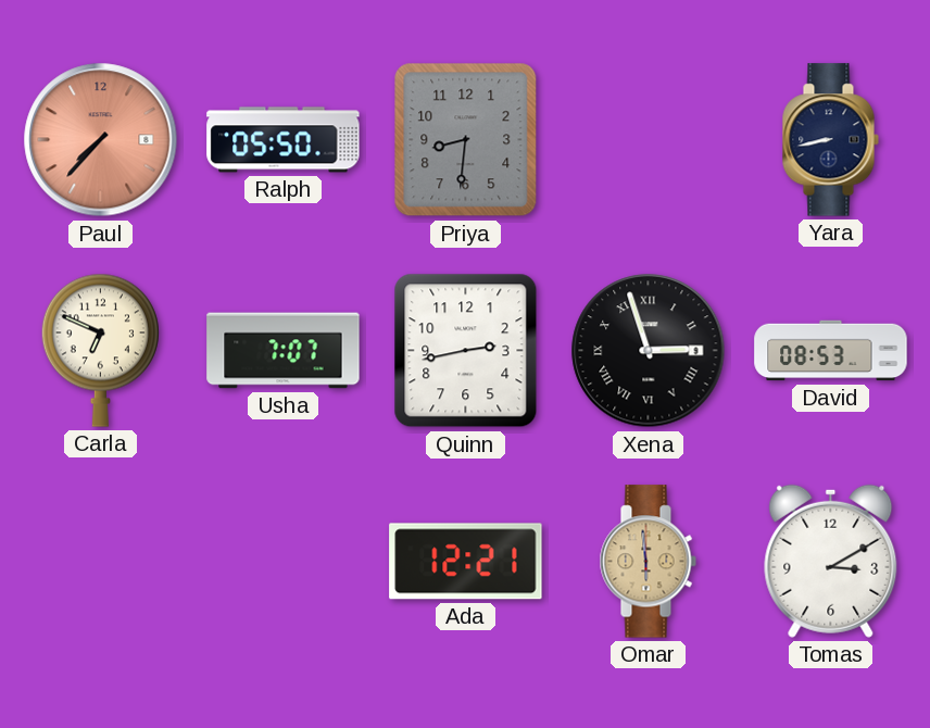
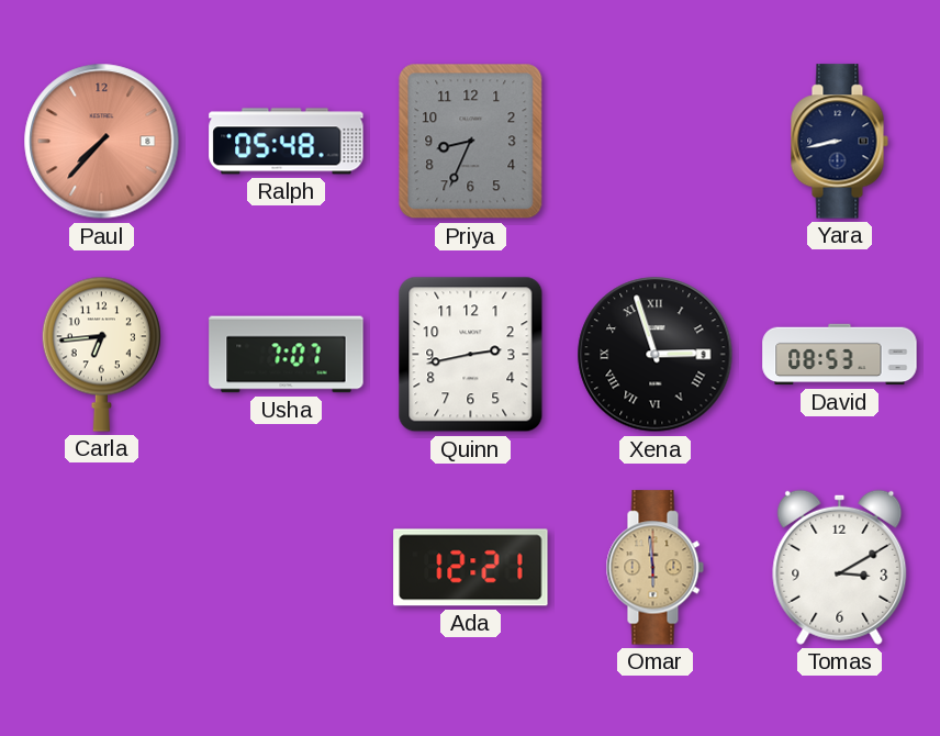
Ralph: 05:50 -> 05:48 (287, 142)
Priya: 8:31 -> 8:34 (471, 142)
Carla: 6:49 -> 6:44 (101, 354)
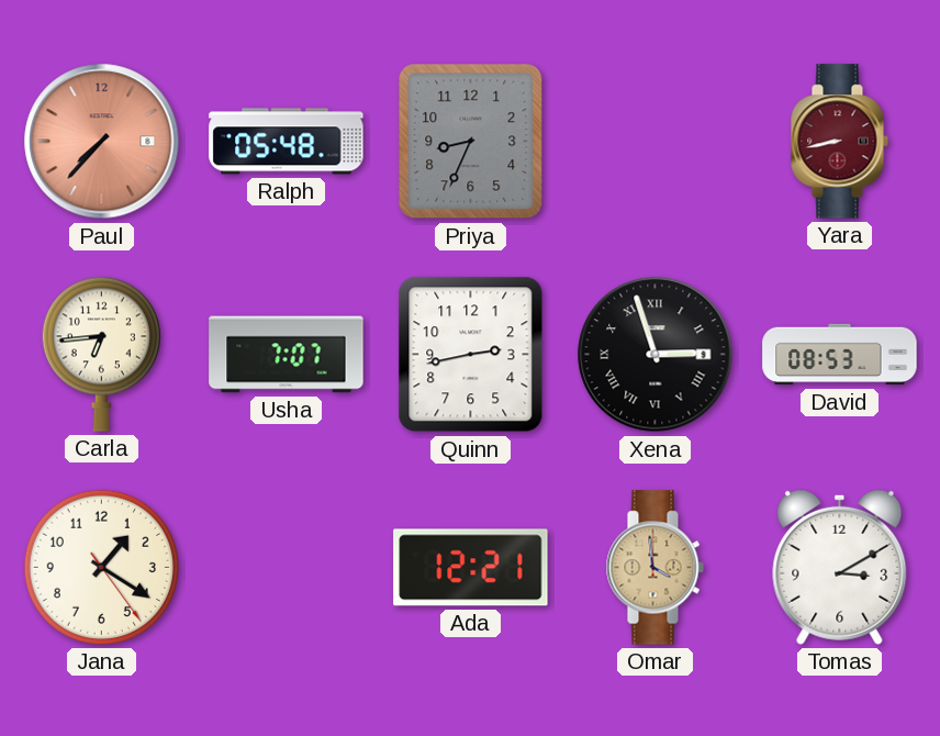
Yara dial: navy -> burgundy (839, 142)
Jana: none -> 1:20 (101, 567)
Omar: 5:59 -> 3:59 (654, 568)
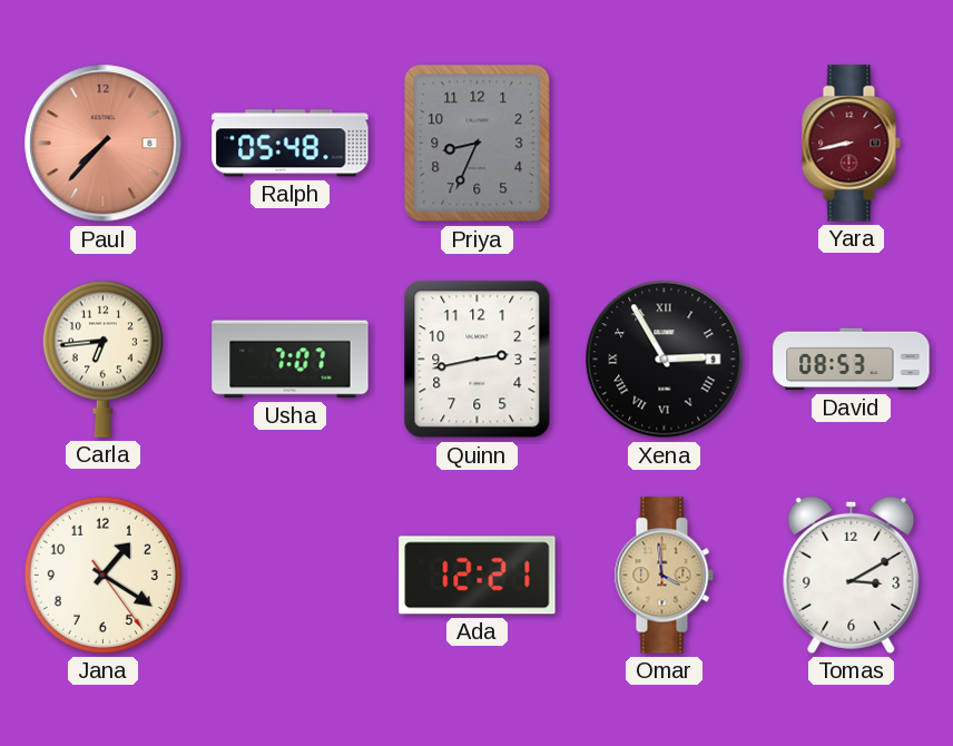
Xena: 2:57 -> 2:55 (665, 360)
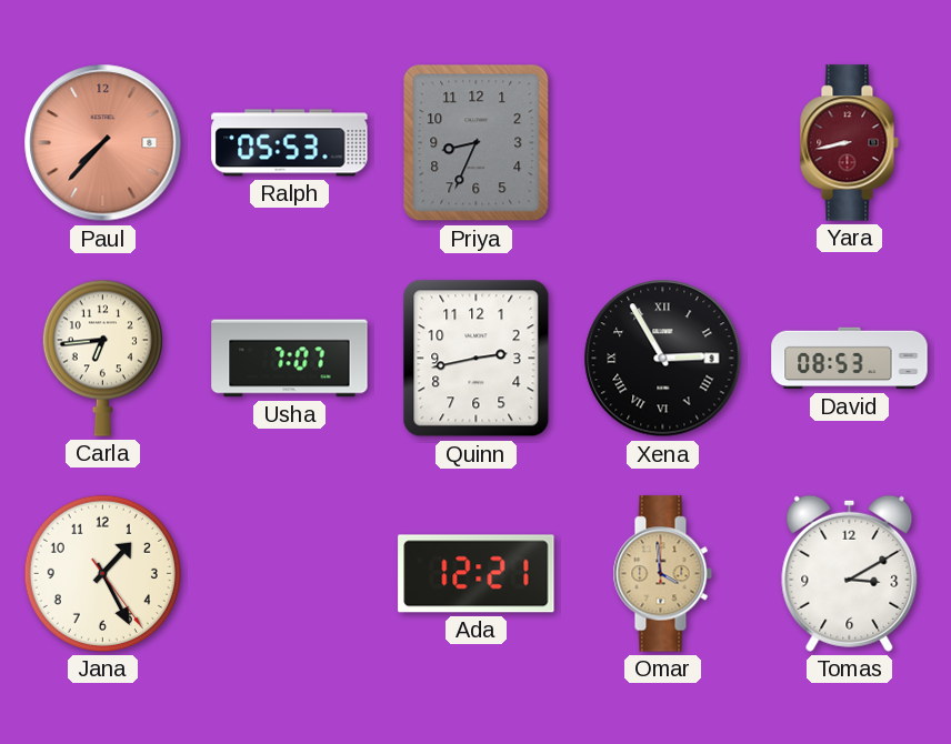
Ralph: 05:48 -> 05:53 (290, 143)
Jana: 1:20 -> 1:25 (102, 573)
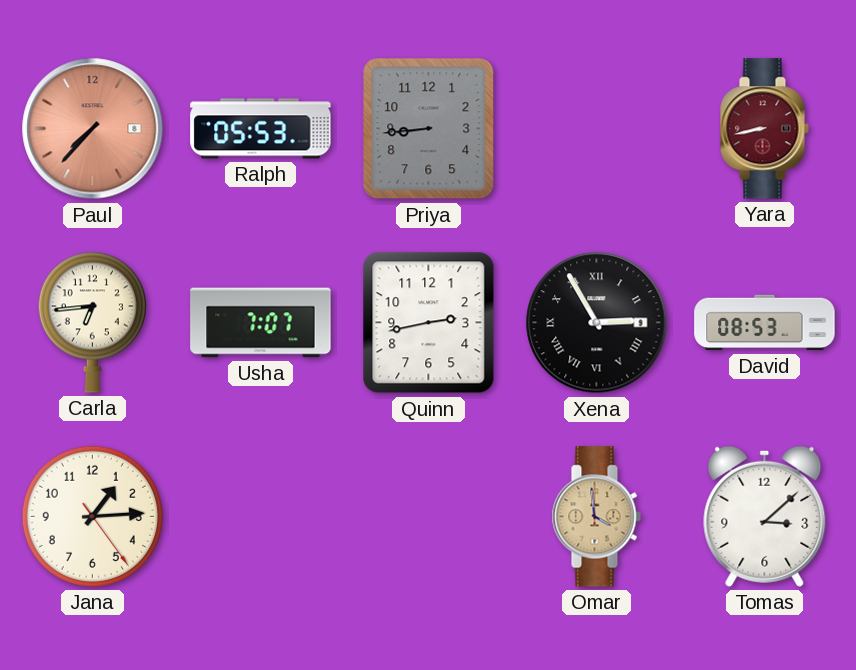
Priya: 8:34 -> 8:44 (429, 129)
Jana: 1:25 -> 1:14 (92, 516)
Ada: 12:21 -> none (477, 574)
Tomas: 3:10 -> 3:08 (765, 516)
